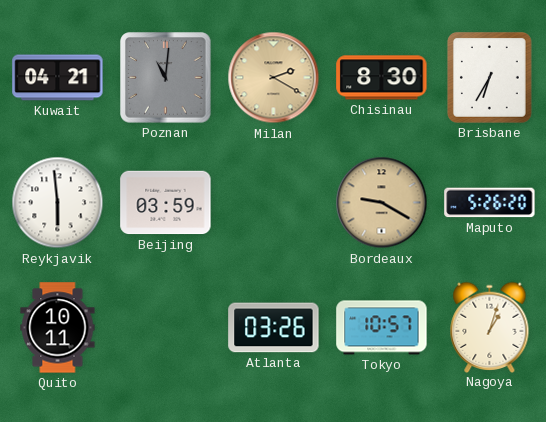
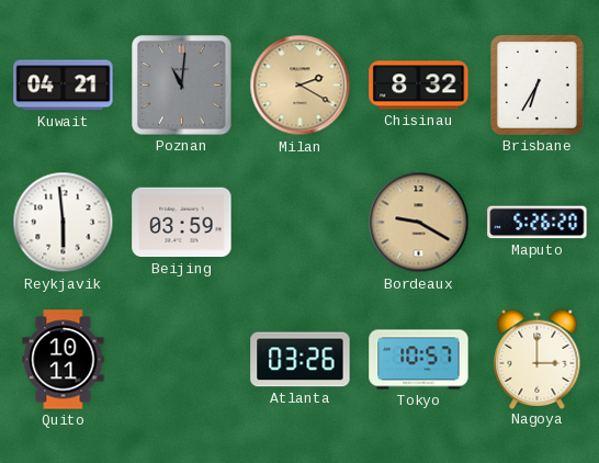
Chisinau: 8:30 -> 8:32 (419, 86)
Nagoya: 1:03 -> 3:00 (538, 359)
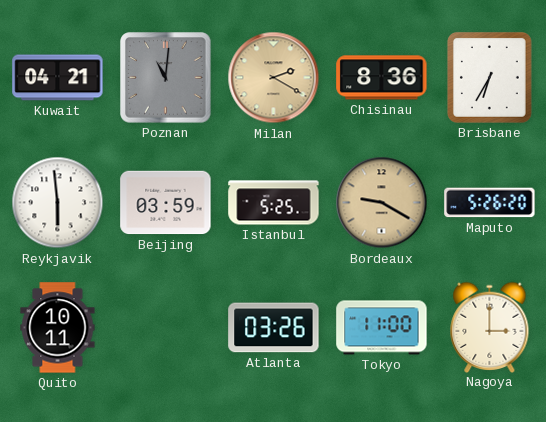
Chisinau: 8:32 -> 8:36 (382, 78)
Istanbul: none -> 5:25 (274, 203)
Tokyo: 10:57 -> 11:00 (382, 328)
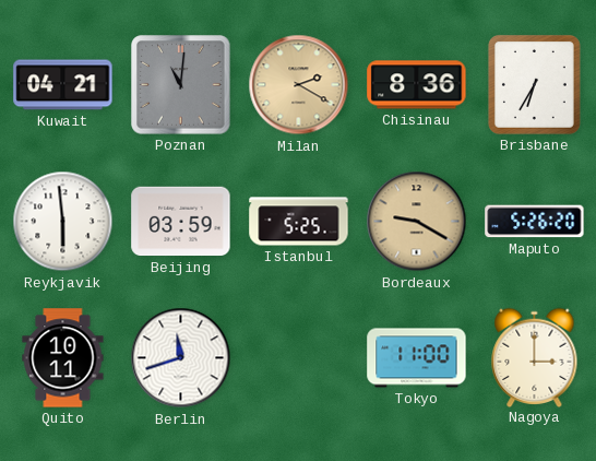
Berlin: none -> 11:42 (181, 358)
Atlanta: 03:26 -> none (274, 328)
